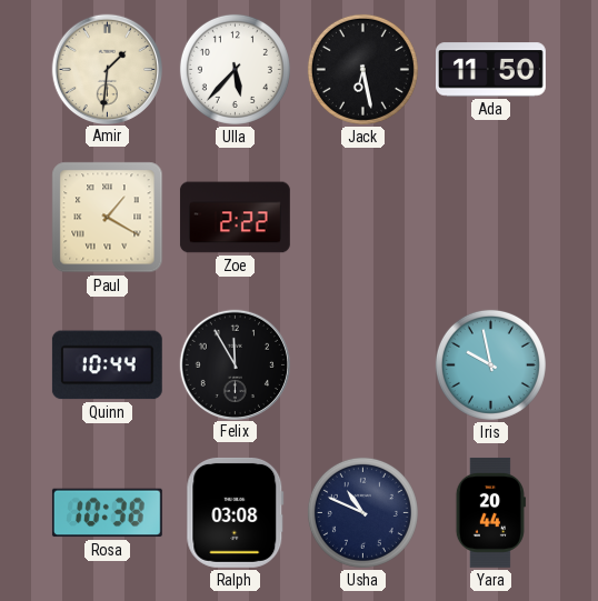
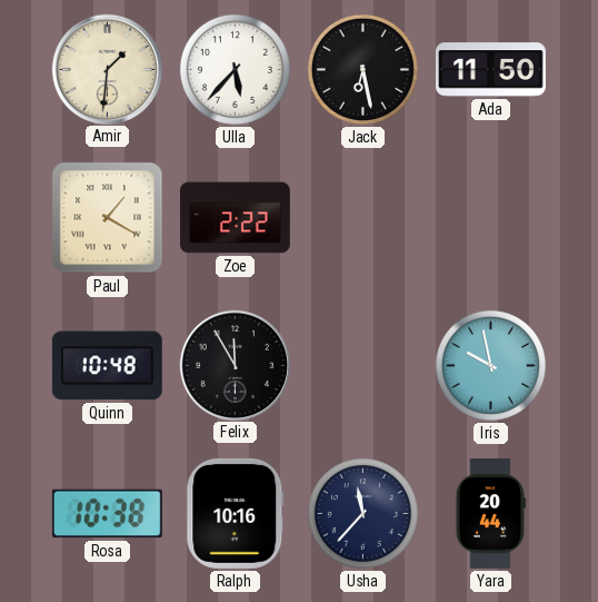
Quinn: 10:44 -> 10:48 (107, 366)
Ralph: 03:08 -> 10:16 (236, 513)
Usha: 10:49 -> 11:37 (362, 513)
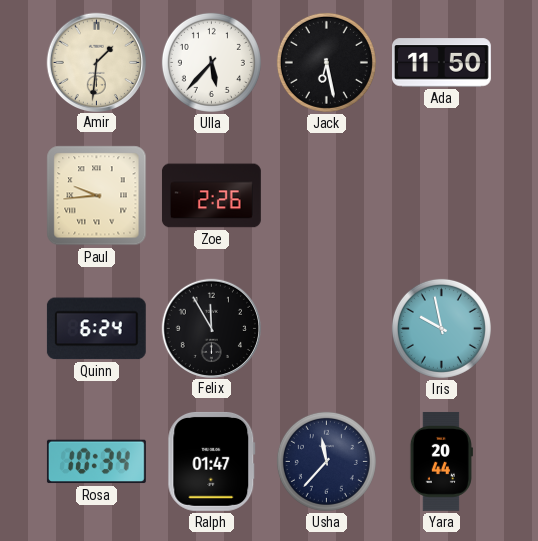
Paul: 1:20 -> 9:44 (97, 196)
Zoe: 2:22 -> 2:26 (211, 196)
Quinn: 10:48 -> 6:24 (96, 329)
Rosa: 10:38 -> 10:34 (96, 462)
Ralph: 10:16 -> 01:47 (212, 461)
